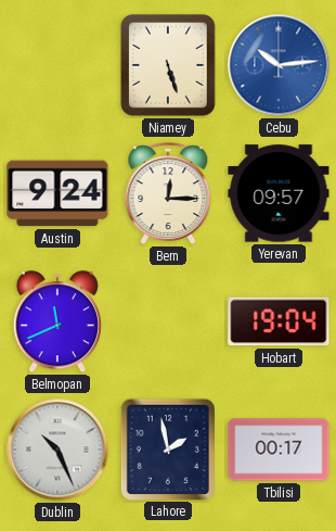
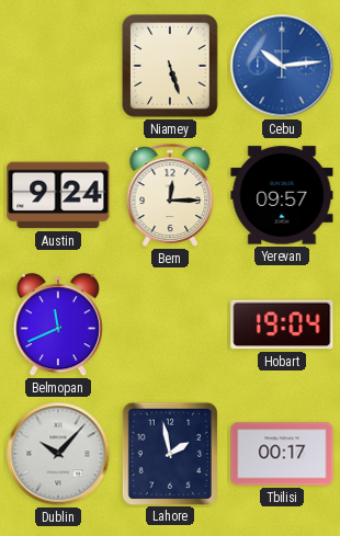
Dublin: 10:26 -> 10:07 (58, 454)
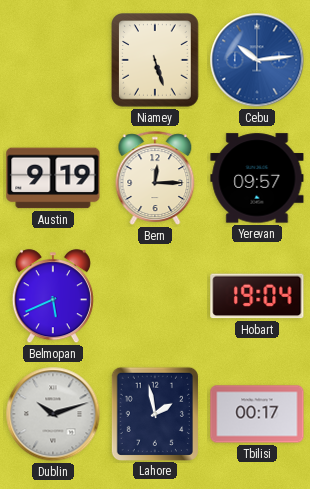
Austin: 9:24 -> 9:19 (53, 178)
Belmopan: 11:41 -> 5:41 (53, 297)
Dublin: 10:07 -> 10:12 (53, 414)
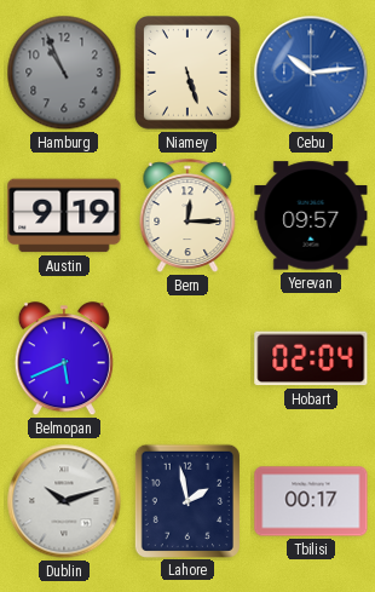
Hamburg: none -> 10:56 (64, 73)
Hobart: 19:04 -> 02:04 (311, 358)
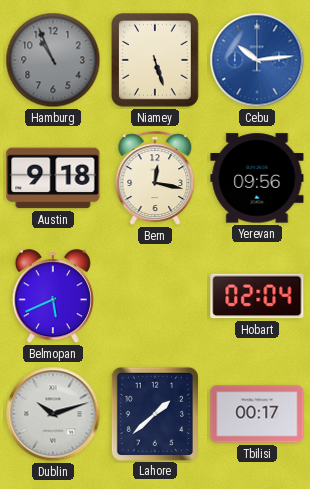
Austin: 9:19 -> 9:18 (53, 178)
Bern: 12:15 -> 12:17 (155, 178)
Yerevan: 09:57 -> 09:56 (257, 178)
Lahore: 1:58 -> 1:38 (155, 413)
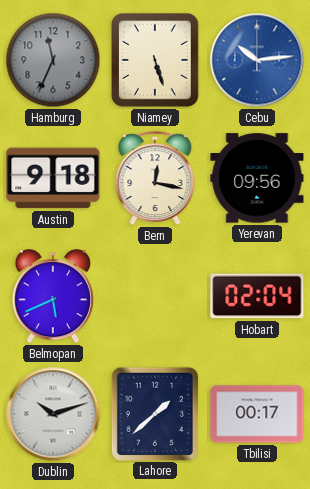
Hamburg: 10:56 -> 11:34 (53, 60)
